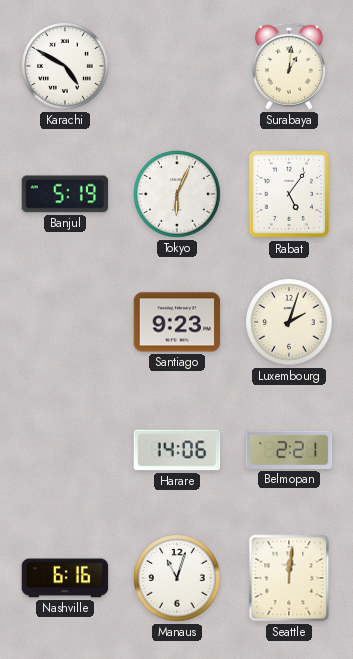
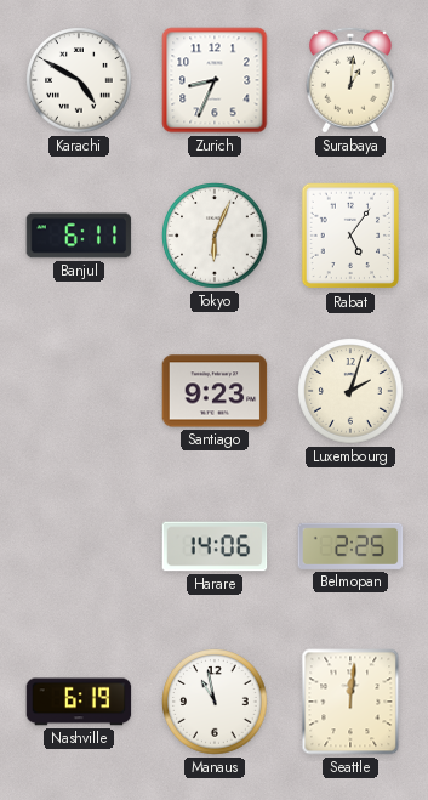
Zurich: none -> 8:34 (215, 80)
Banjul: 5:19 -> 6:11 (79, 236)
Belmopan: 2:21 -> 2:25 (350, 546)
Nashville: 6:16 -> 6:19 (79, 702)
Manaus: 11:03 -> 10:58 (215, 702)
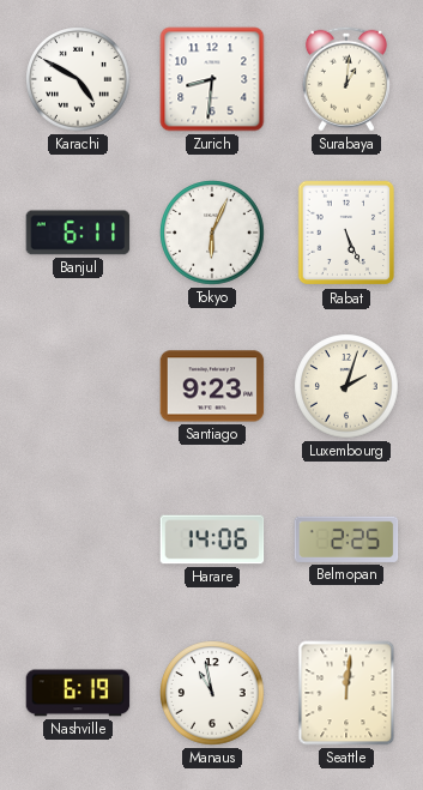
Zurich: 8:34 -> 8:31 (212, 79)
Rabat: 5:06 -> 5:26 (345, 233)
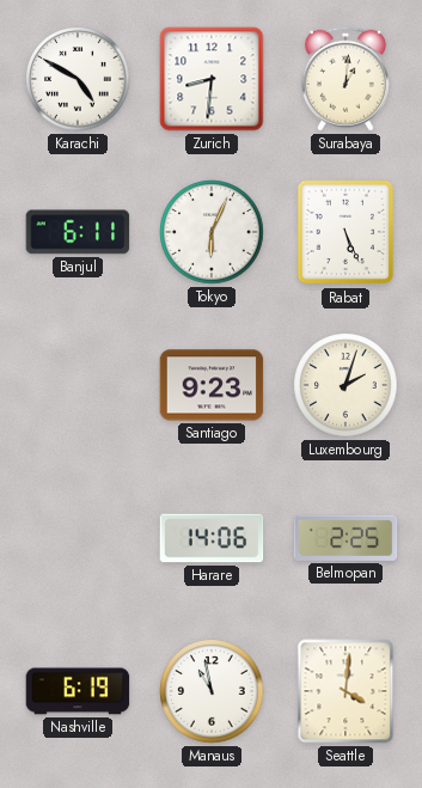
Seattle: 12:01 -> 4:01 (345, 691)
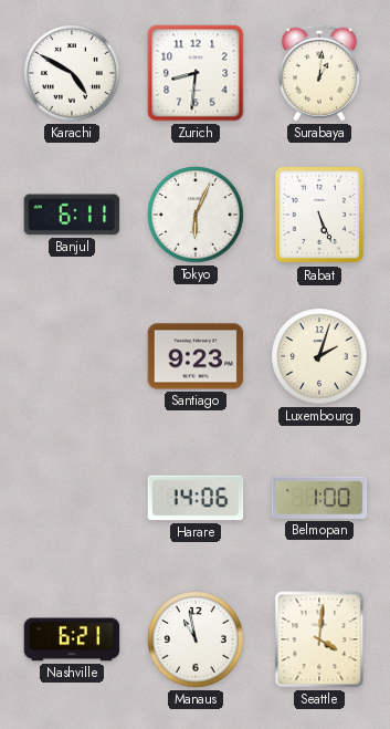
Belmopan: 2:25 -> 1:00 (319, 498)
Nashville: 6:19 -> 6:21 (72, 639)
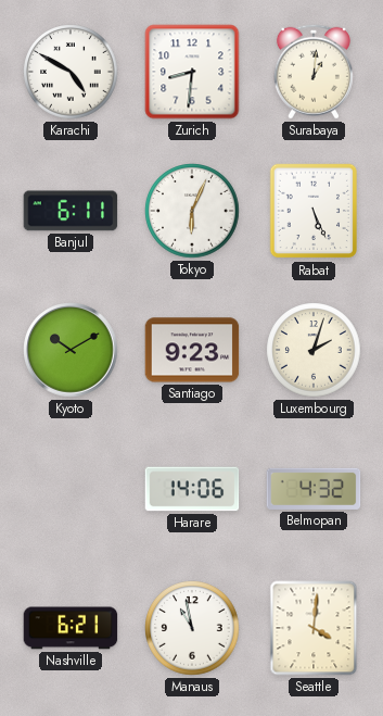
Kyoto: none -> 10:10 (71, 350)
Belmopan: 1:00 -> 4:32 (314, 489)
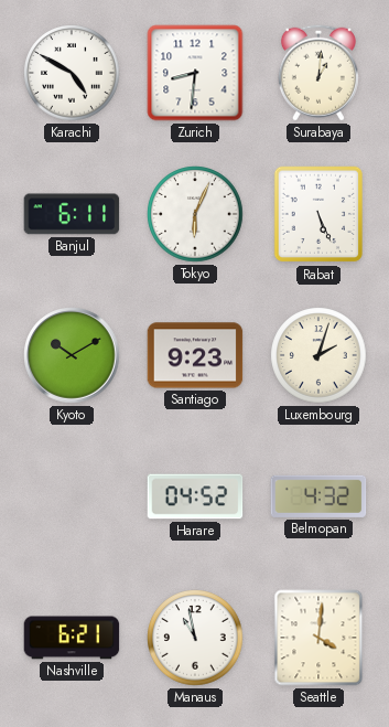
Harare: 14:06 -> 04:52 (195, 496)
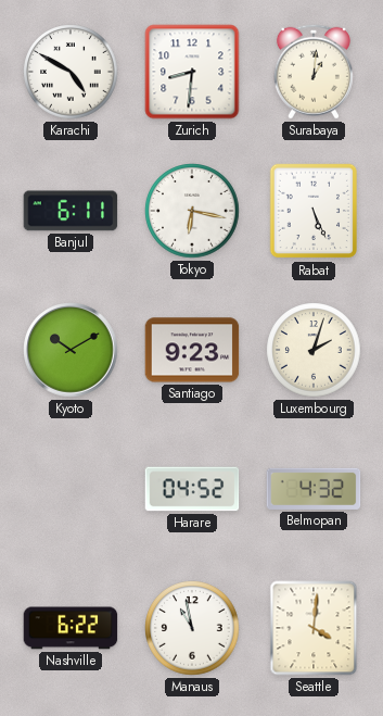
Tokyo: 6:04 -> 6:17 (192, 211)
Nashville: 6:21 -> 6:22 (71, 628)
